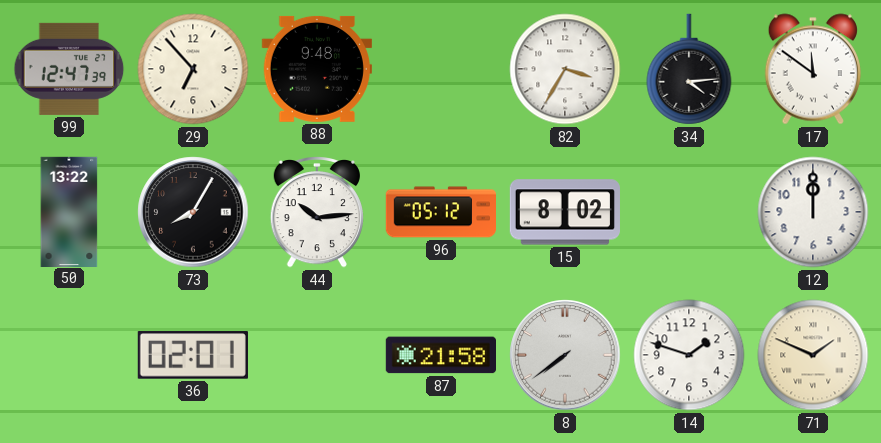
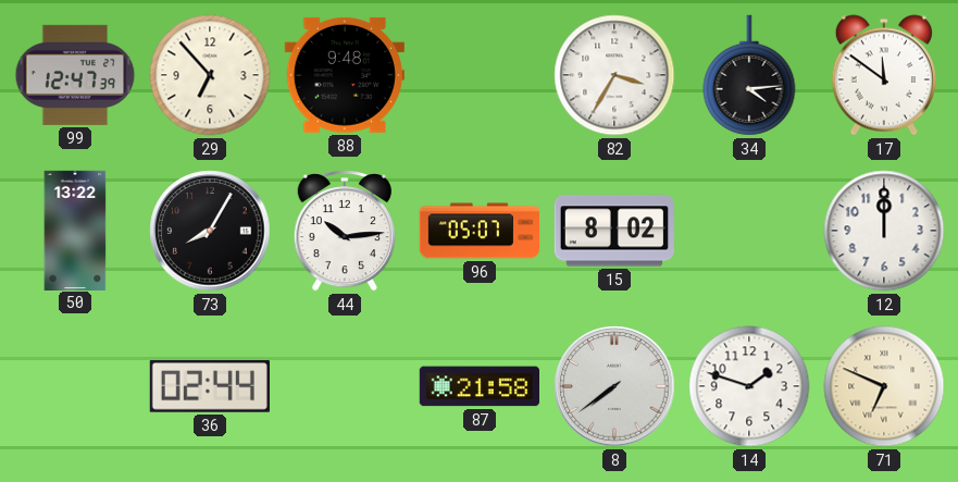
96: 05:12 -> 05:07 (478, 231)
36: 02:01 -> 02:44 (210, 386)
71: 1:49 -> 6:49 (884, 386)
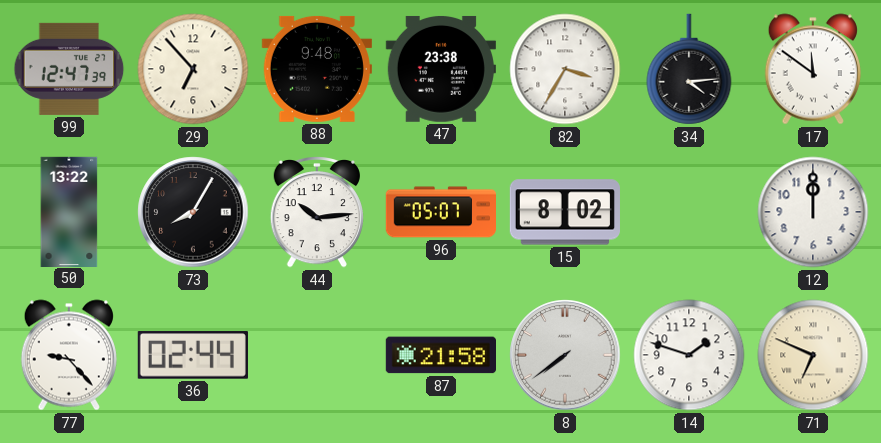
47: none -> 23:38 (441, 69)
77: none -> 9:23 (69, 355)
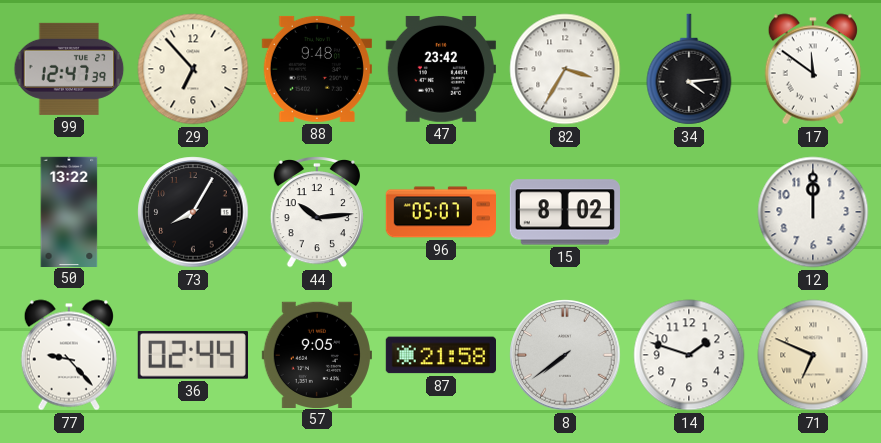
47: 23:38 -> 23:42 (441, 69)
57: none -> 9:05 (317, 354)
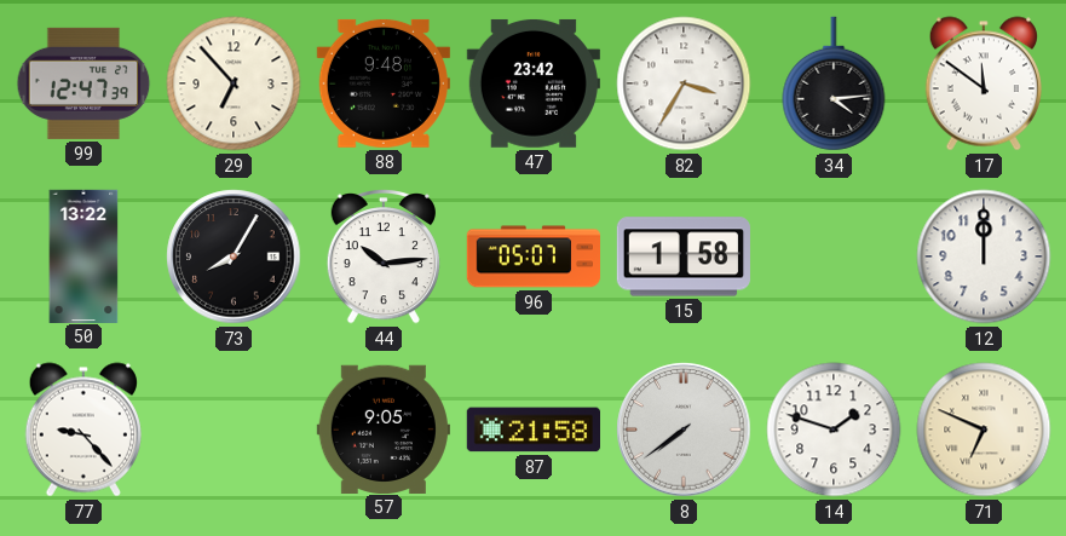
15: 8:02 -> 1:58 (684, 257)
36: 02:44 -> none (193, 355)
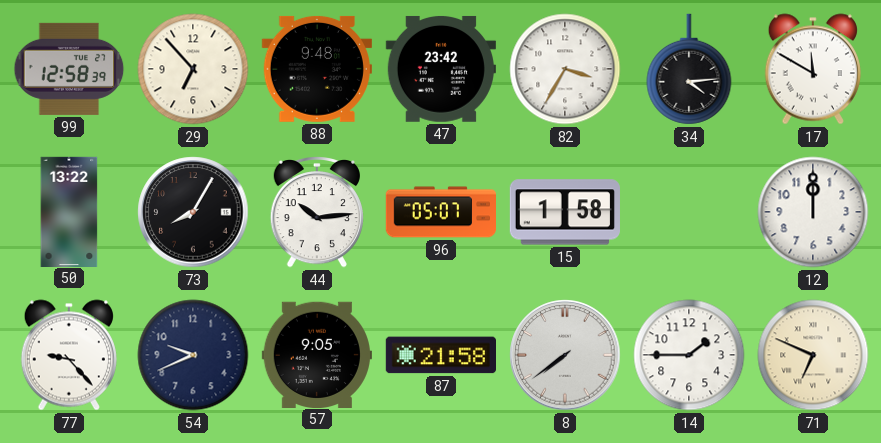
99: 12:47 -> 12:58 (69, 69)
17: 11:51 -> 11:50 (813, 69)
54: none -> 9:41 (193, 355)
14: 1:48 -> 1:45 (689, 355)
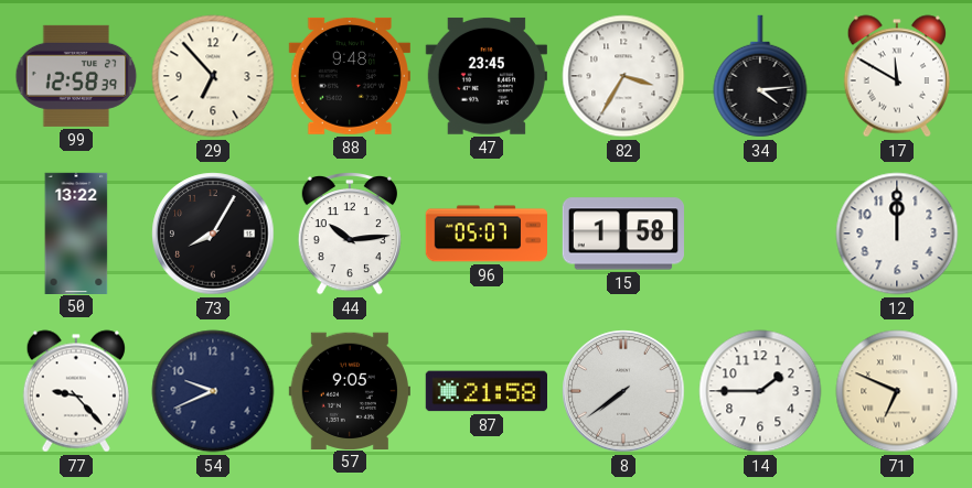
47: 23:42 -> 23:45 (487, 76)
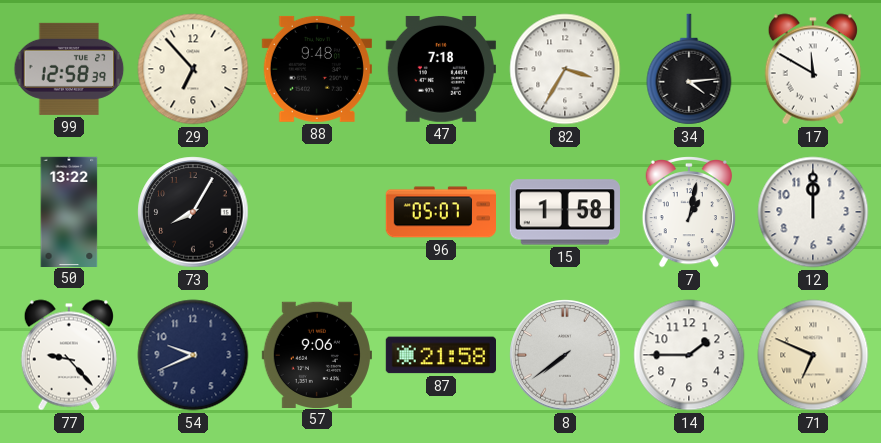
47: 23:45 -> 7:18 (441, 69)
44: 10:14 -> none (349, 234)
7: none -> 1:02 (688, 212)
57: 9:05 -> 9:06 (317, 354)
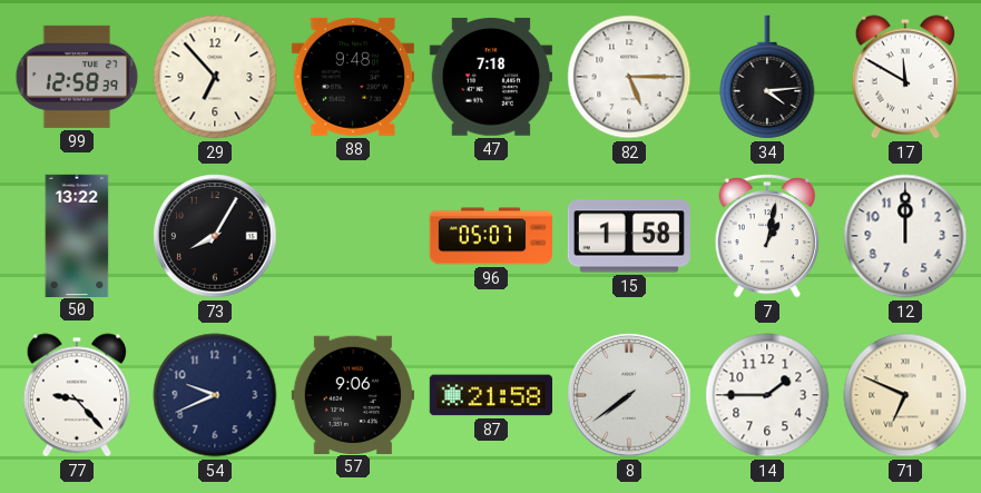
82: 3:35 -> 5:15 (629, 77)
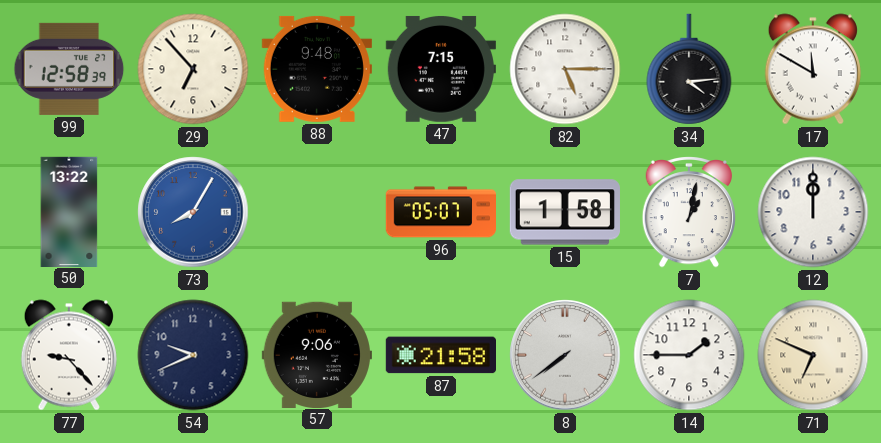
47: 7:18 -> 7:15 (441, 69)
73 dial: black -> blue (193, 212)
